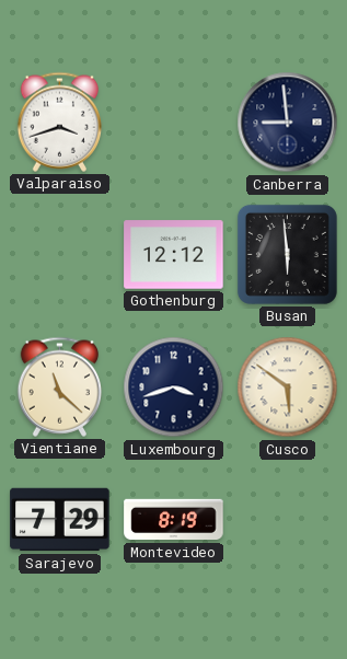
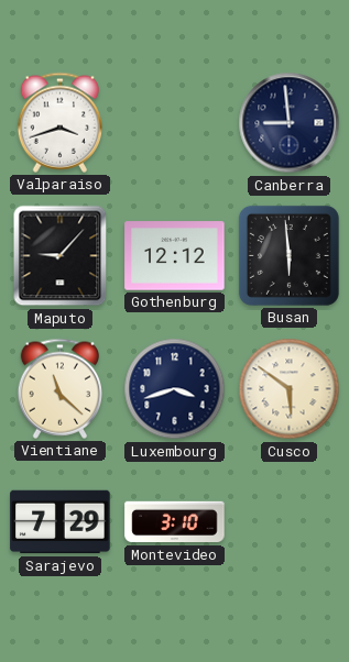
Maputo: none -> 9:07 (61, 256)
Montevideo: 8:19 -> 3:10 (175, 522)
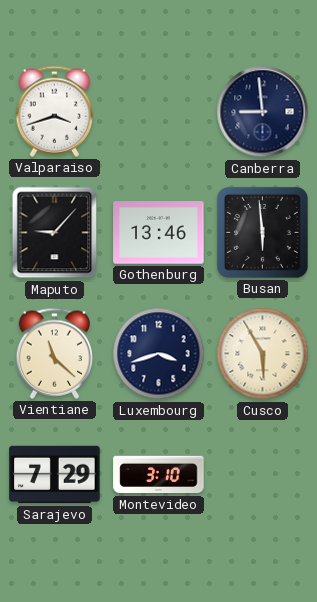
Gothenburg: 12:12 -> 13:46 (159, 233)
Cusco: 5:51 -> 5:55 (263, 354)
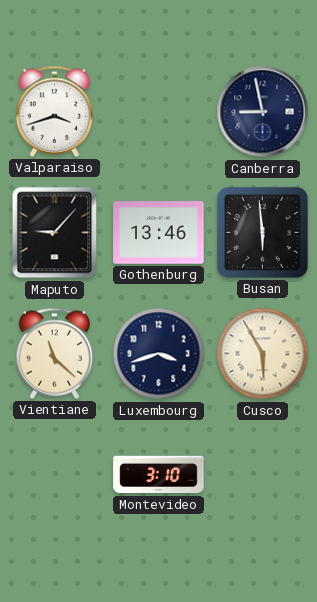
Canberra: 8:59 -> 8:58 (263, 112)
Sarajevo: 7:29 -> none (55, 475)
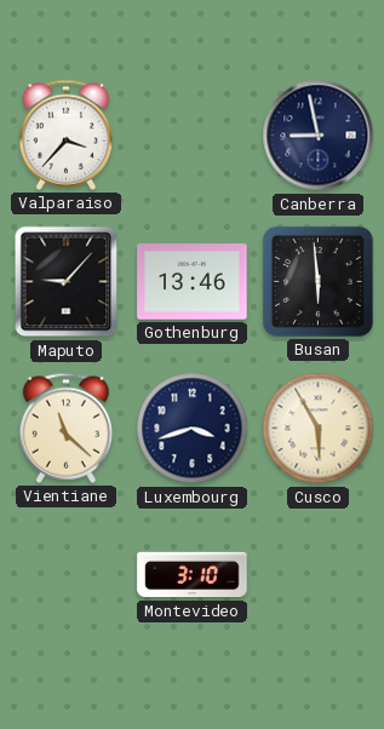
Valparaiso: 3:42 -> 3:37 (67, 134)
